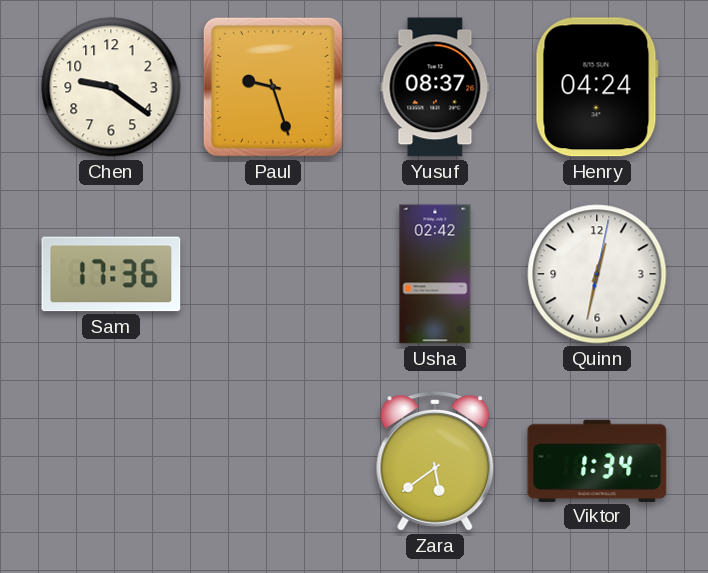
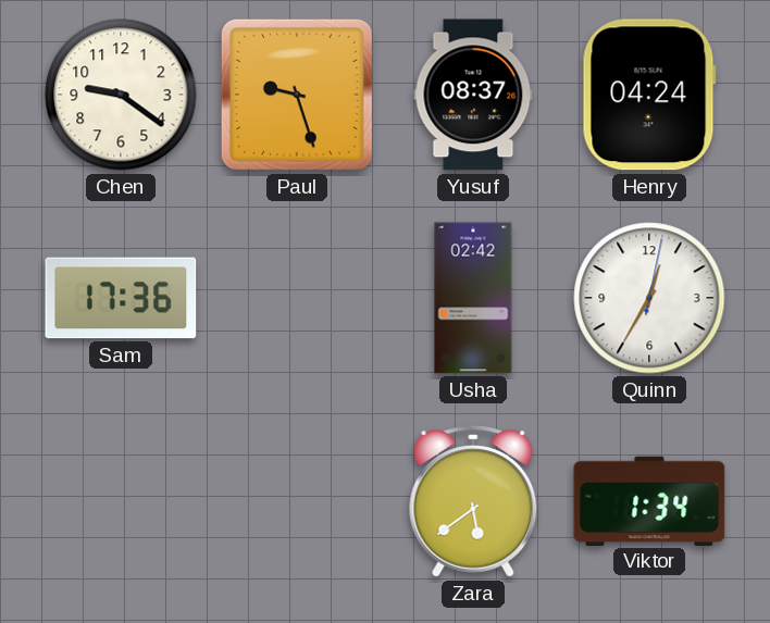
Quinn: 12:32 -> 12:35 (649, 298)
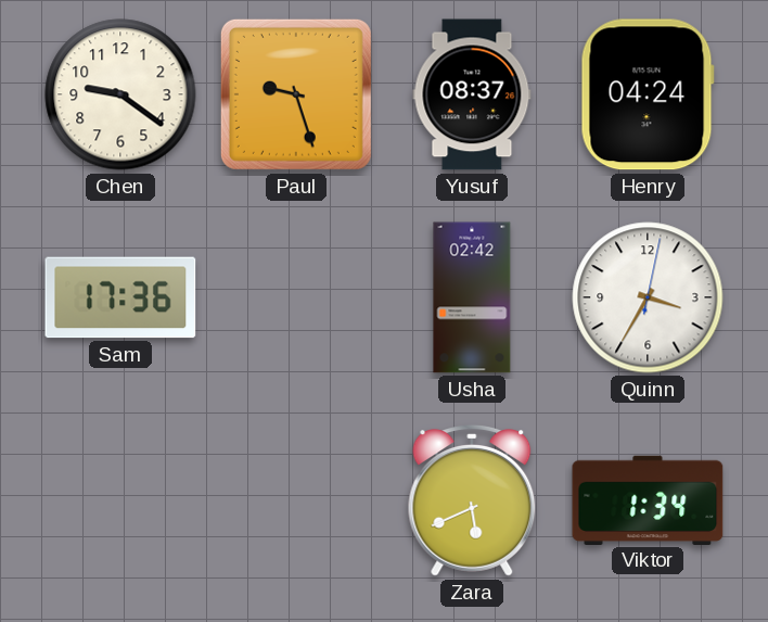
Quinn: 12:35 -> 3:35 (648, 297)
Zara: 5:39 -> 5:41 (472, 502)
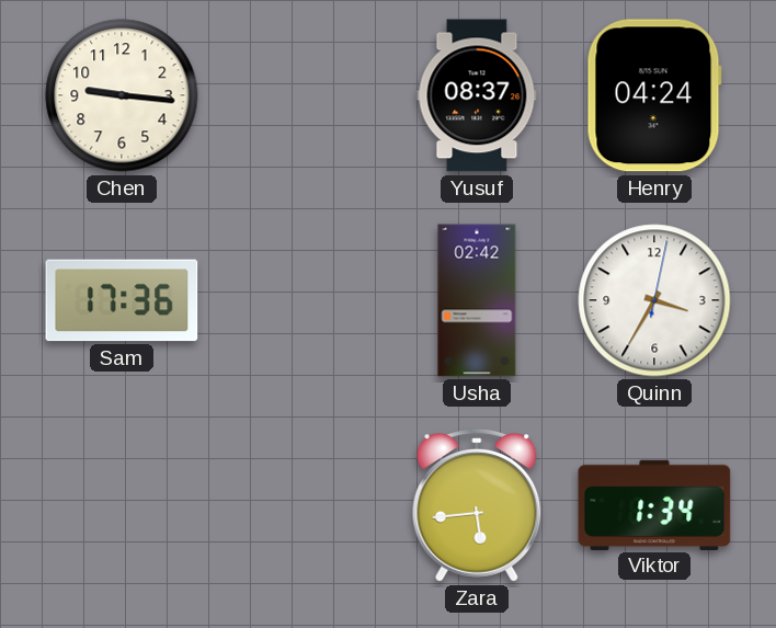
Chen: 9:21 -> 9:16 (122, 95)
Paul: 9:27 -> none (296, 94)
Zara: 5:41 -> 5:44 (477, 506)
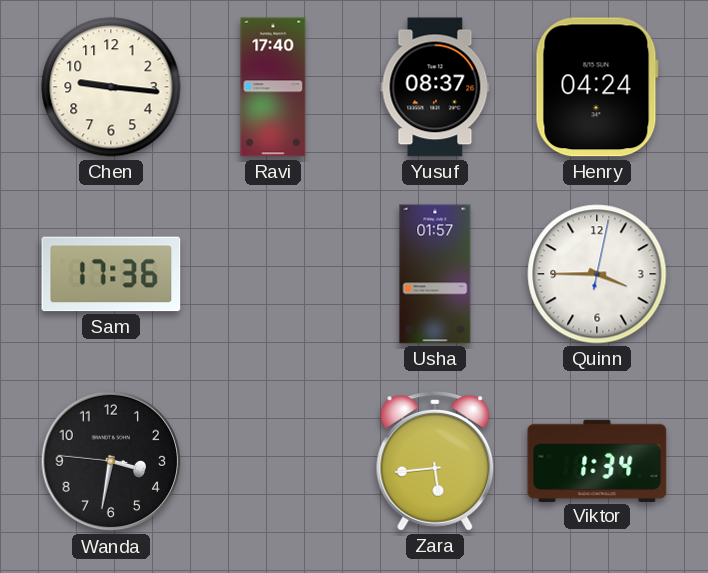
Ravi: none -> 17:40 (273, 87)
Usha: 02:42 -> 01:57 (435, 274)
Quinn: 3:35 -> 3:45 (597, 274)
Wanda: none -> 3:31 (111, 461)
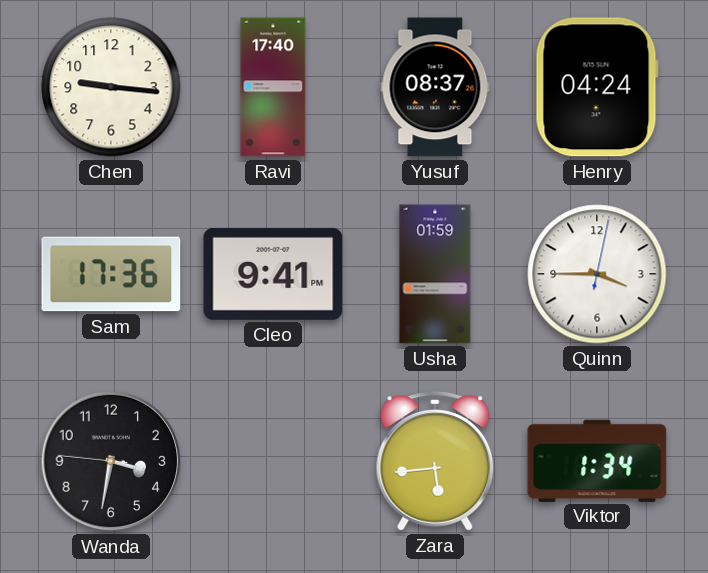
Cleo: none -> 9:41 (273, 274)
Usha: 01:57 -> 01:59 (435, 274)
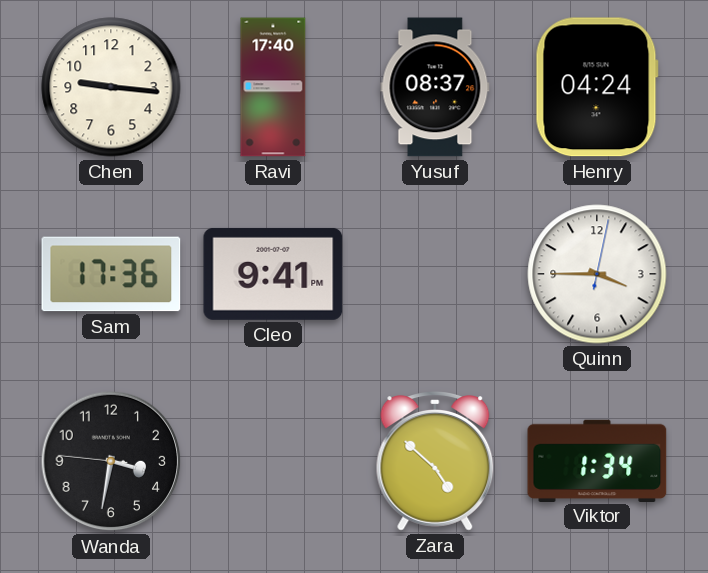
Usha: 01:59 -> none (435, 274)
Zara: 5:44 -> 4:52 (435, 462)
